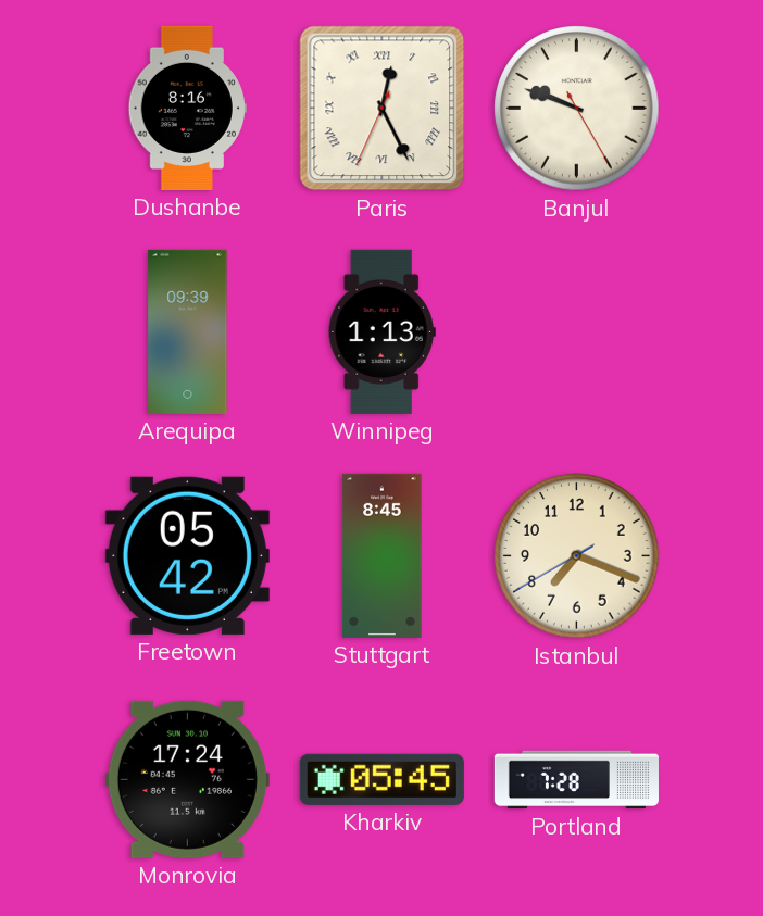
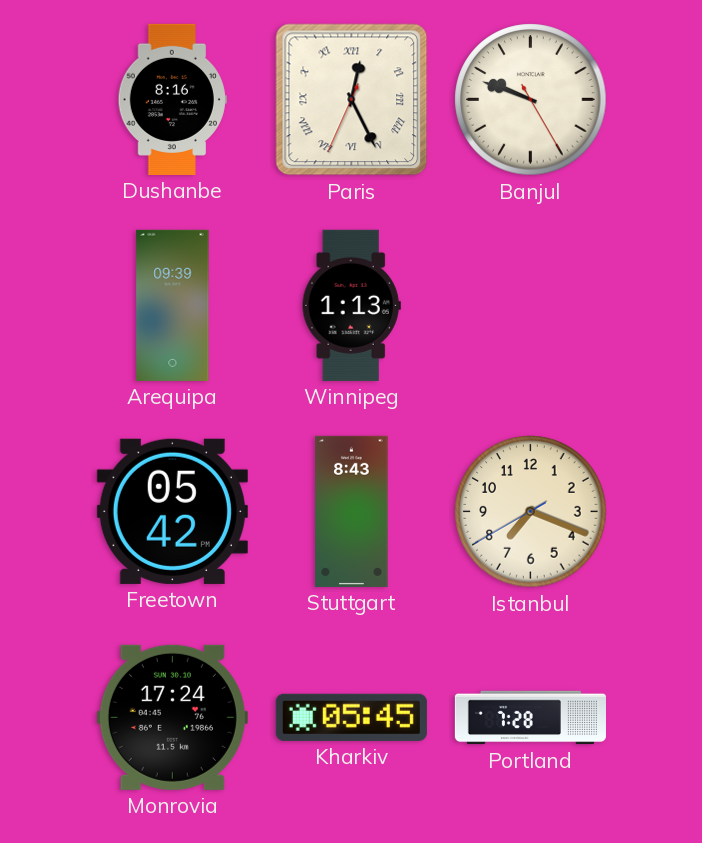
Stuttgart: 8:45 -> 8:43 (352, 511)
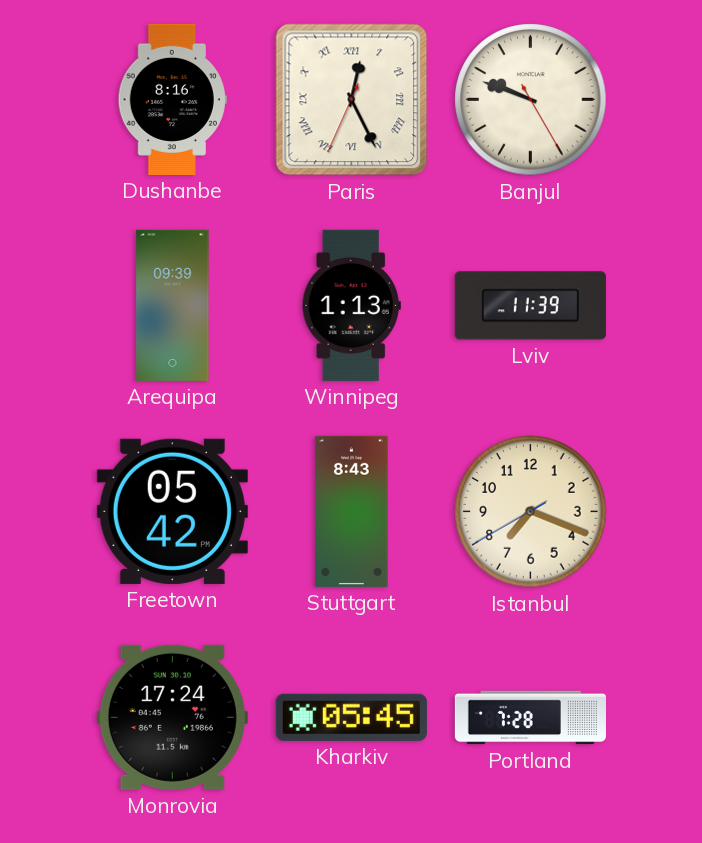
Lviv: none -> 11:39 (530, 306)
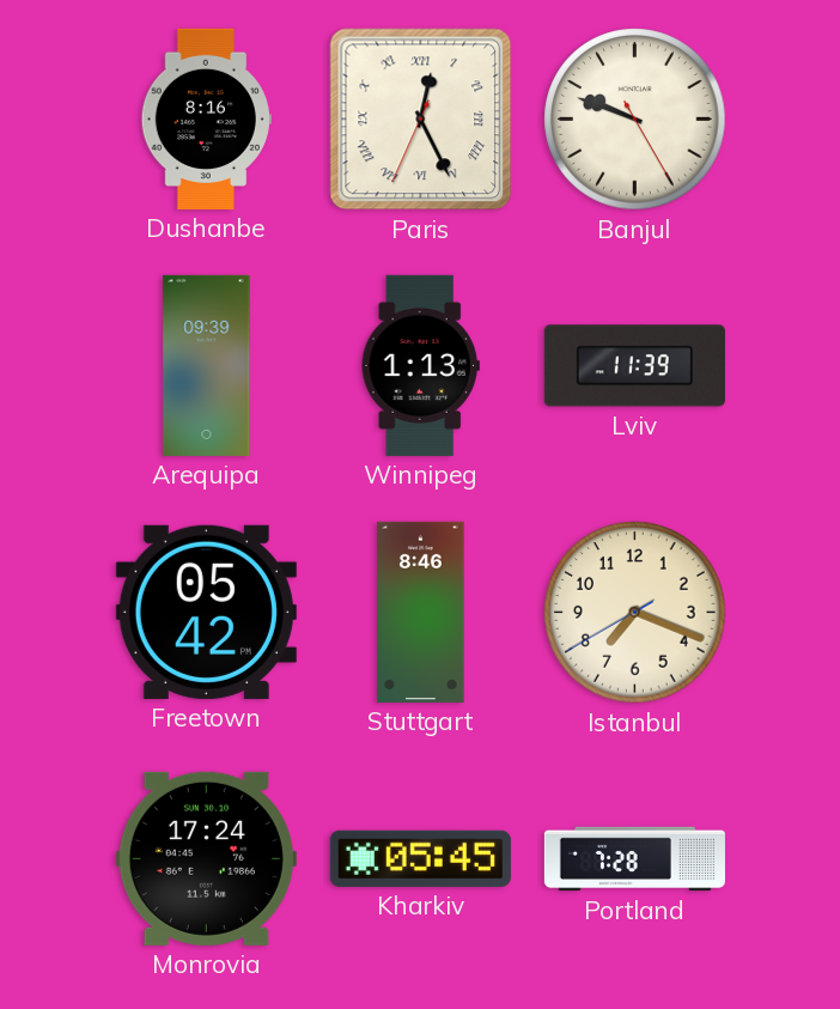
Stuttgart: 8:43 -> 8:46 (421, 612)
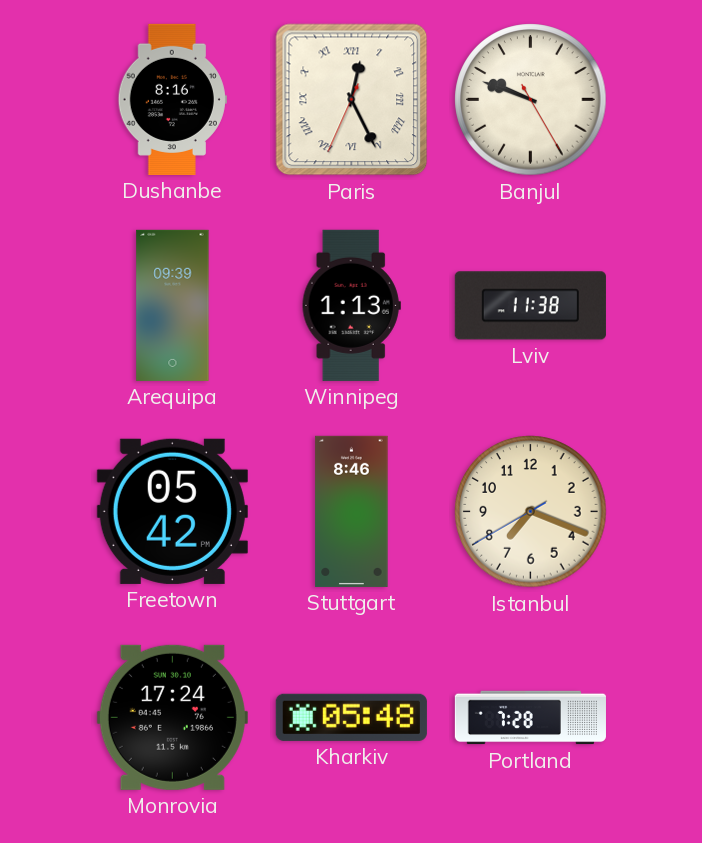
Lviv: 11:39 -> 11:38 (530, 306)
Kharkiv: 05:45 -> 05:48 (351, 717)
